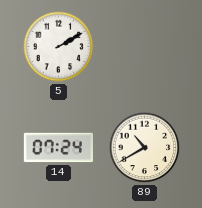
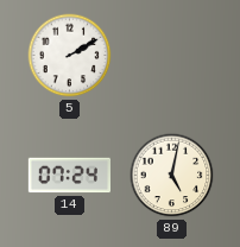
89: 10:40 -> 5:02 (172, 176)
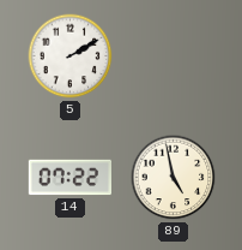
14: 07:24 -> 07:22 (69, 178)
89: 5:02 -> 4:58 (174, 178)
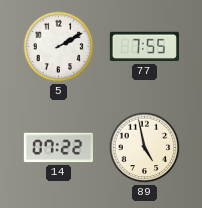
77: none -> 7:55 (144, 47)
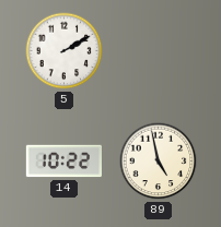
77: 7:55 -> none (144, 47)
14: 07:22 -> 10:22 (63, 162)
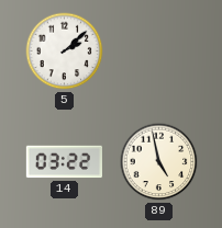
5: 2:10 -> 2:08 (65, 52)
14: 10:22 -> 03:22 (64, 162)
